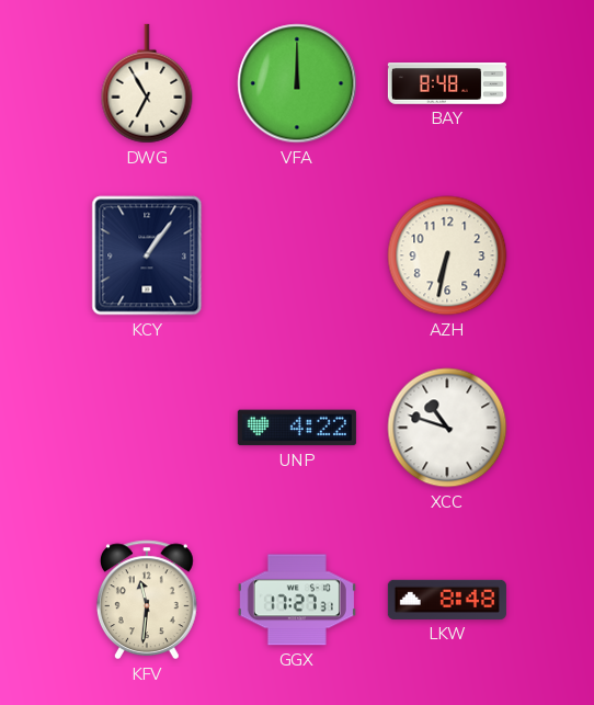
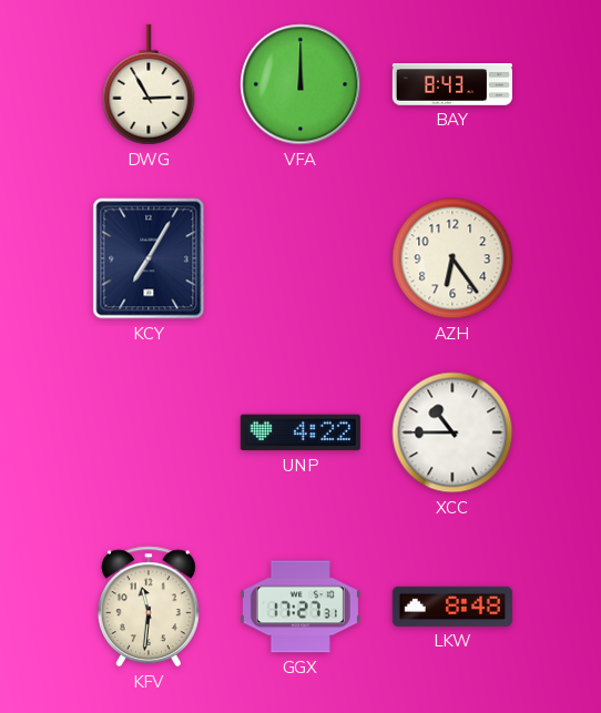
DWG: 6:55 -> 2:55 (149, 84)
BAY: 8:48 -> 8:43 (452, 84)
KCY: 1:06 -> 7:05 (149, 258)
AZH: 6:32 -> 6:24 (452, 258)
XCC: 10:48 -> 10:45 (452, 432)
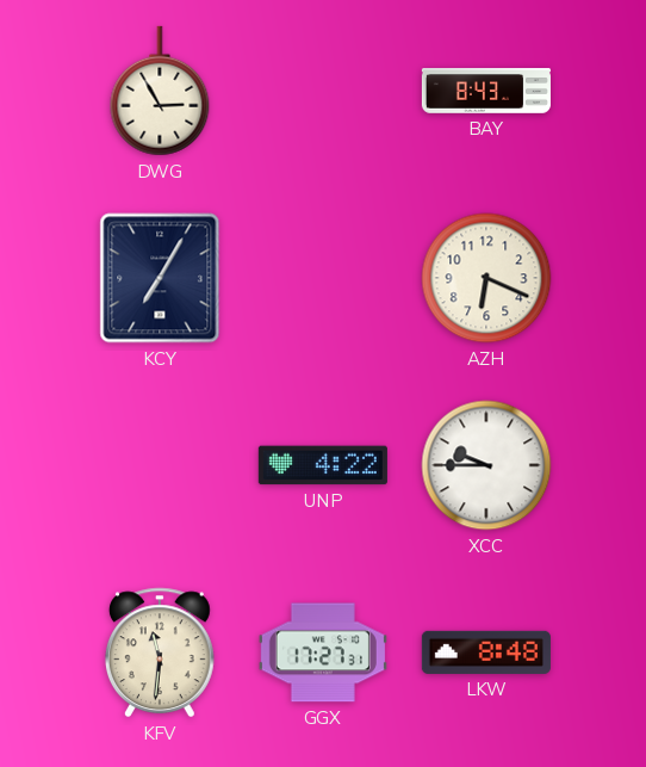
VFA: 12:00 -> none (300, 84)
AZH: 6:24 -> 6:19 (486, 278)
XCC: 10:45 -> 9:45 (486, 465)
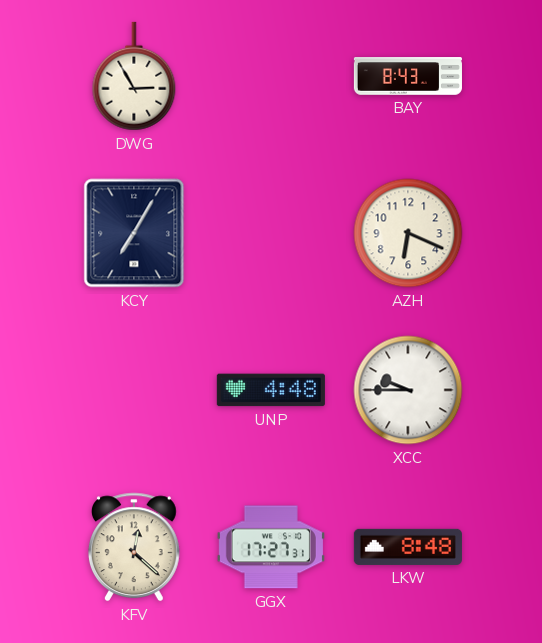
UNP: 4:22 -> 4:48 (271, 390)
KFV: 11:31 -> 12:22 (134, 547)
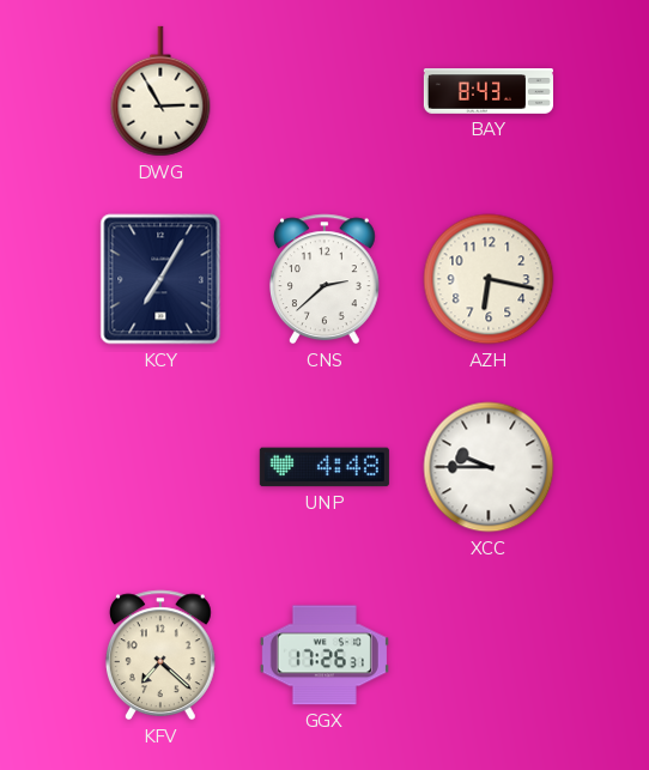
CNS: none -> 2:38 (324, 279)
AZH: 6:19 -> 6:17 (489, 279)
KFV: 12:22 -> 7:22 (160, 655)
GGX: 17:27 -> 17:26 (324, 655)
LKW: 8:48 -> none (408, 547)
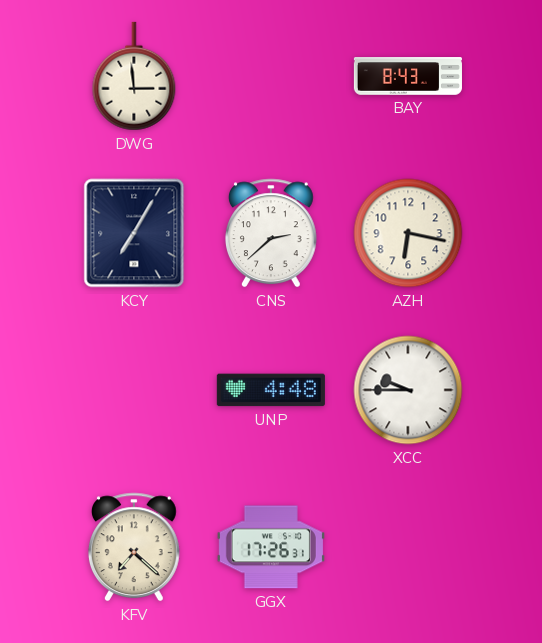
DWG: 2:55 -> 2:59 (134, 76)
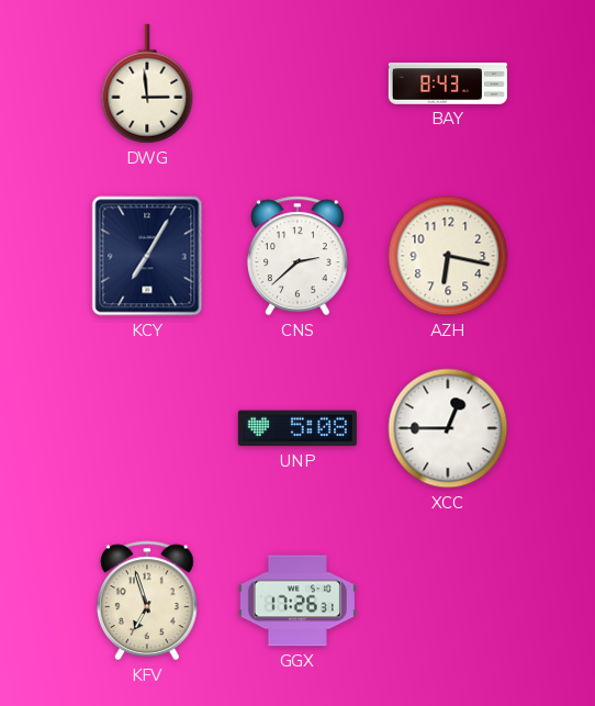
UNP: 4:48 -> 5:08 (297, 428)
XCC: 9:45 -> 12:45 (448, 428)
KFV: 7:22 -> 6:57 (147, 601)
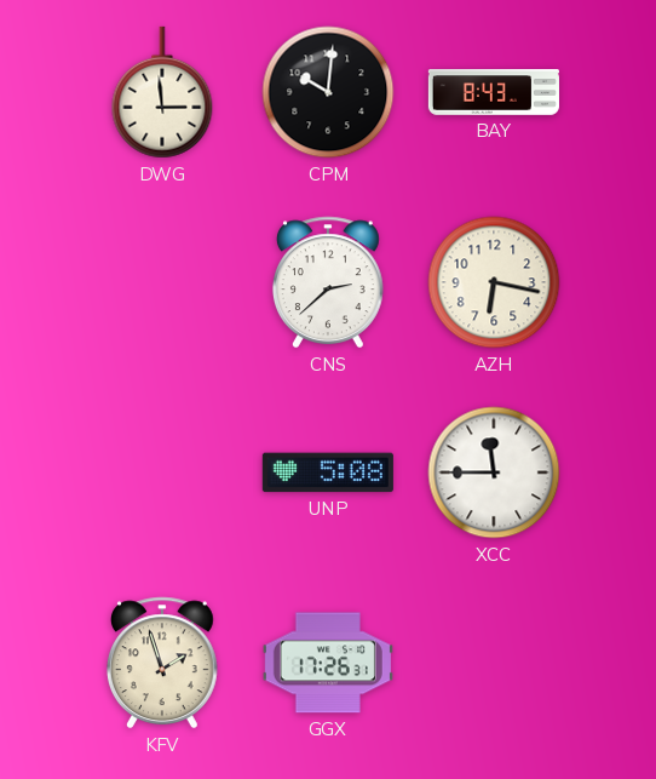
CPM: none -> 10:01 (328, 92)
KCY: 7:05 -> none (147, 256)
XCC: 12:45 -> 11:45 (494, 472)
KFV: 6:57 -> 1:57 (162, 663)
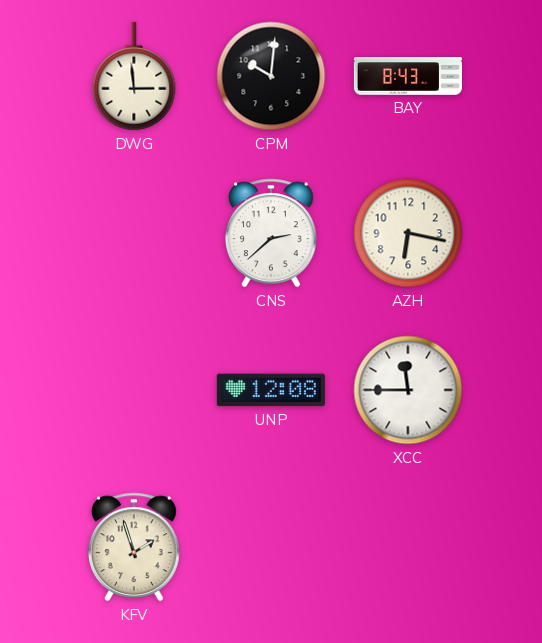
UNP: 5:08 -> 12:08 (271, 390)
GGX: 17:26 -> none (328, 663)
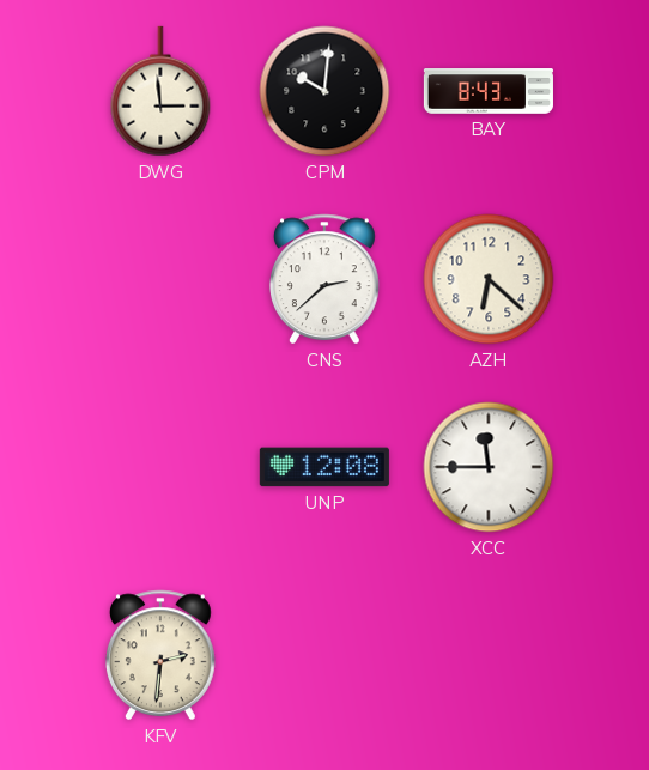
AZH: 6:17 -> 6:22 (489, 279)
KFV: 1:57 -> 2:31 (160, 655)
